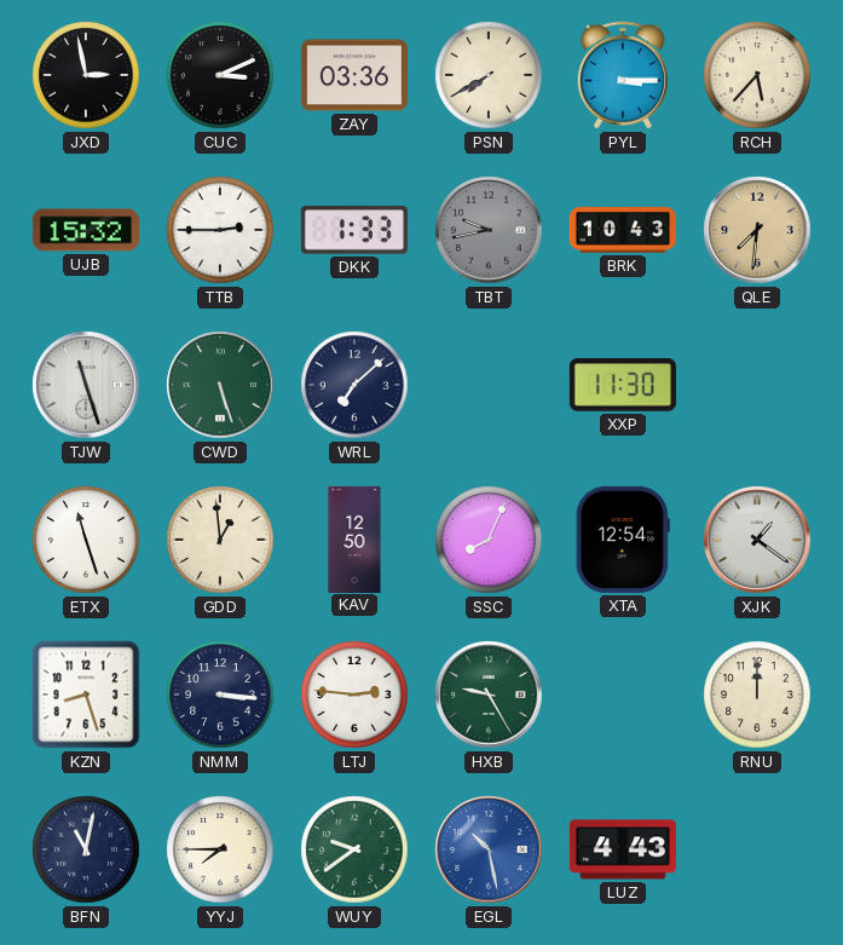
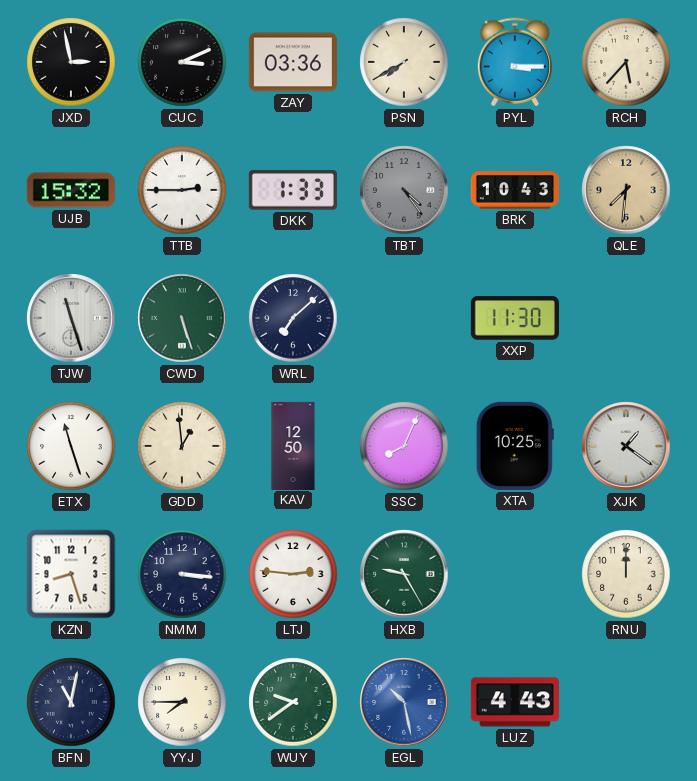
TBT: 9:43 -> 4:24 (404, 190)
XTA: 12:54 -> 10:25 (515, 446)
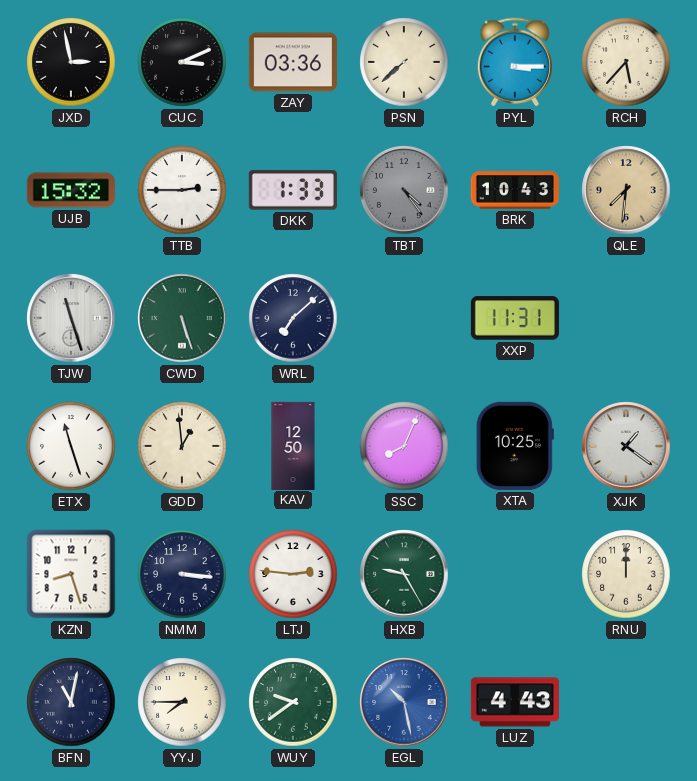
PSN: 7:40 -> 7:38 (404, 62)
XXP: 11:30 -> 11:31 (515, 318)
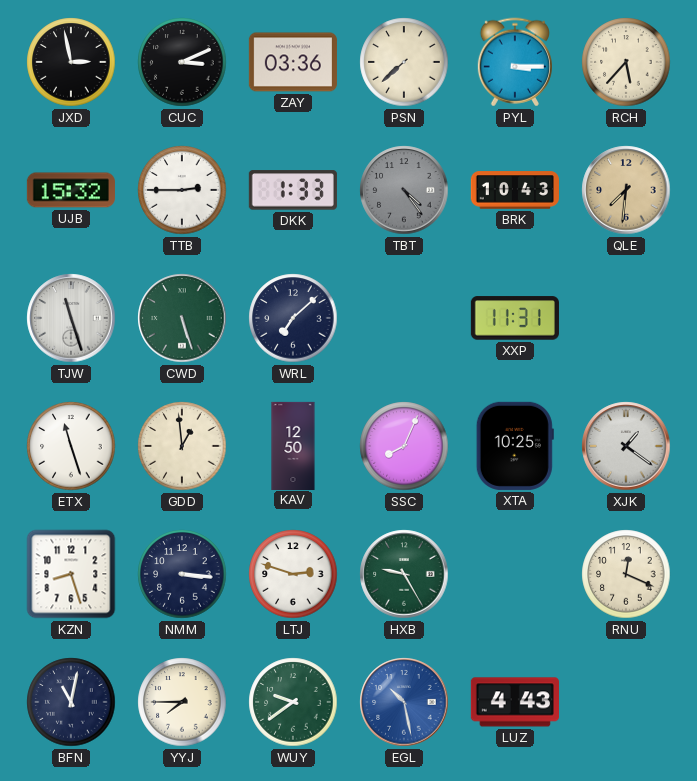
LTJ: 2:46 -> 2:48 (293, 574)
RNU: 12:00 -> 12:19 (626, 574)
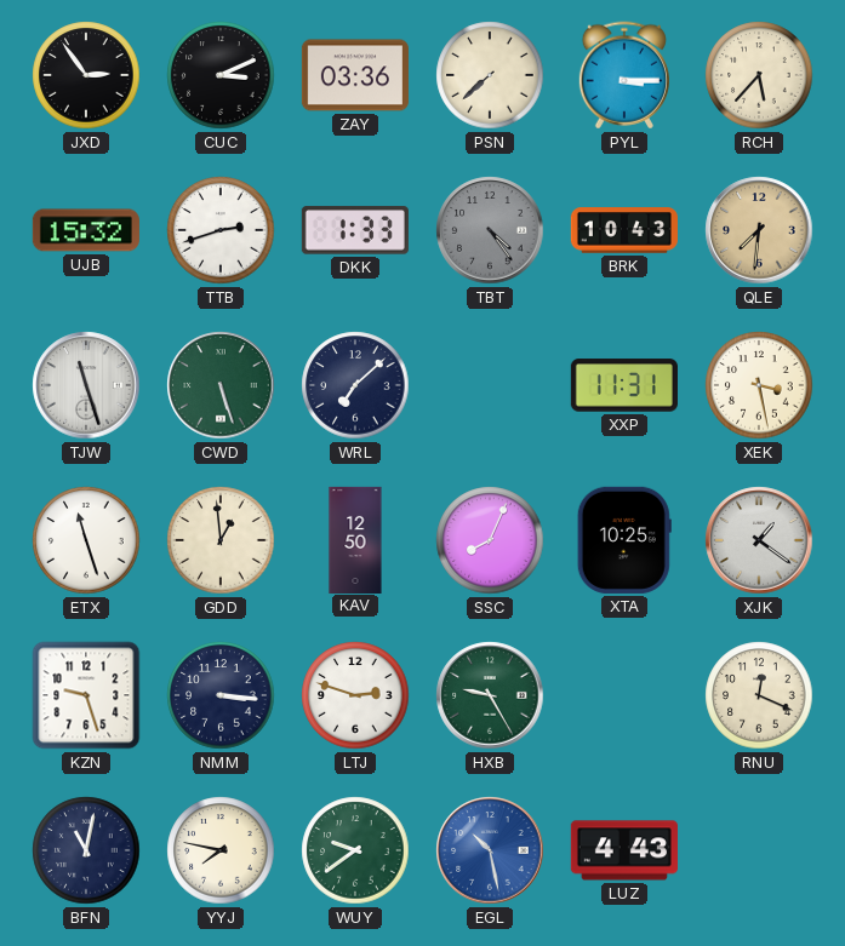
JXD: 2:58 -> 2:54 (86, 75)
TTB: 2:45 -> 2:42 (221, 230)
XEK: none -> 3:28 (759, 385)
KZN: 8:27 -> 9:27 (86, 695)
YYJ: 7:45 -> 7:47 (221, 850)
